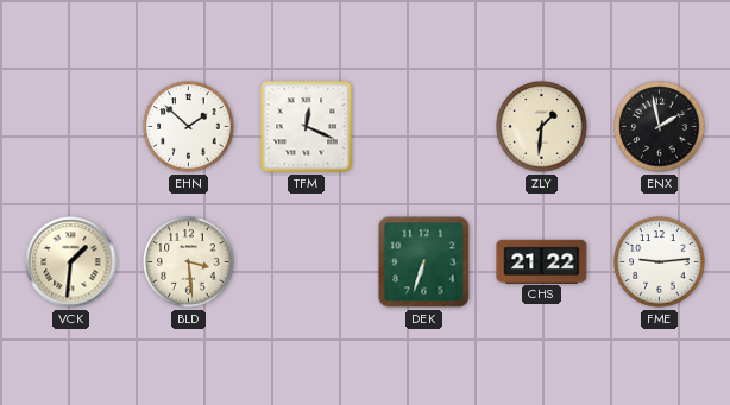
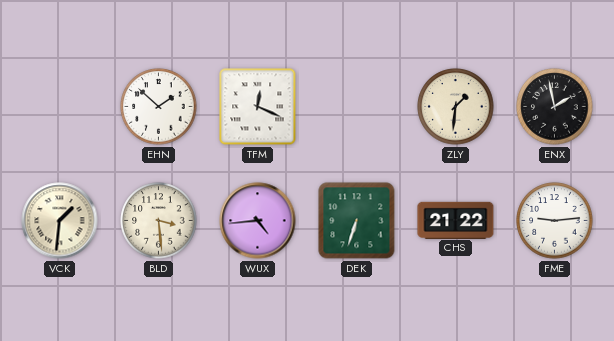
WUX: none -> 4:44 (258, 221)
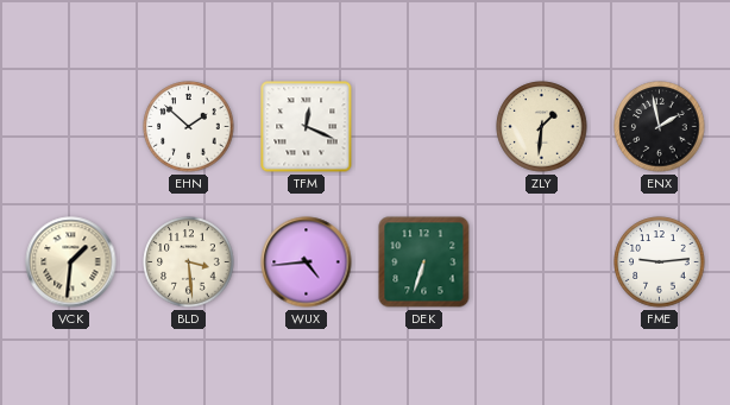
CHS: 21:22 -> none (456, 220)
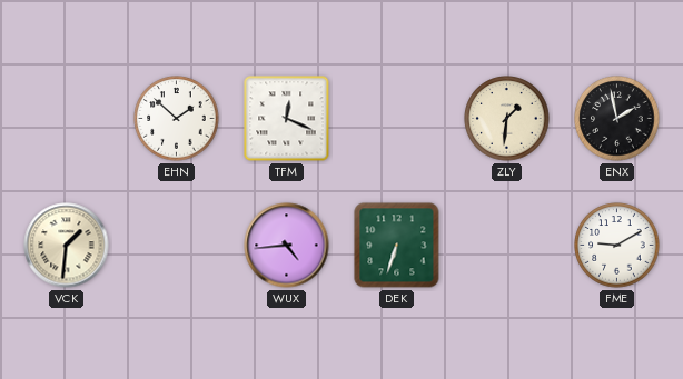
BLD: 3:29 -> none (189, 262)
FME: 9:14 -> 9:10 (617, 246)
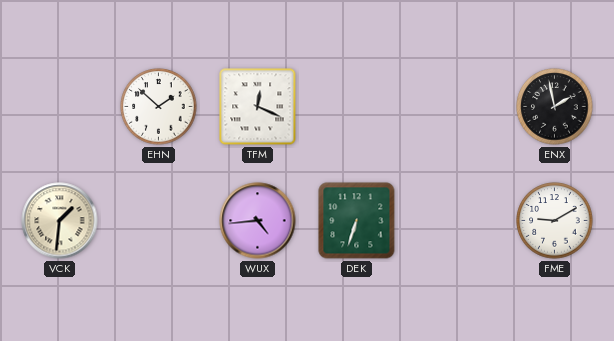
ZLY: 1:31 -> none (507, 119)
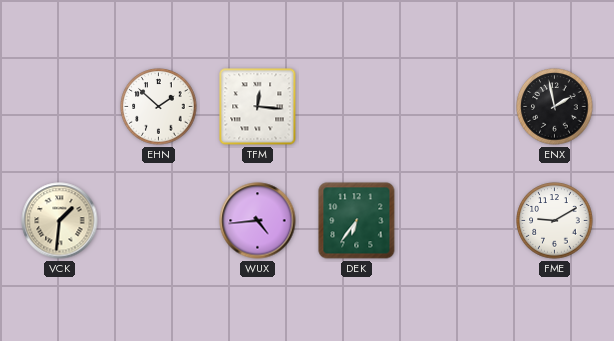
TFM: 12:19 -> 12:16 (258, 107)
DEK: 6:33 -> 6:36 (357, 221)
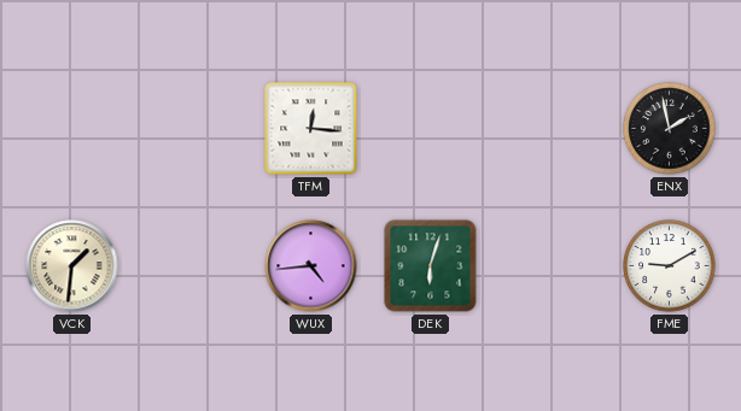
EHN: 1:52 -> none (159, 107)
DEK: 6:36 -> 6:03 (431, 266)
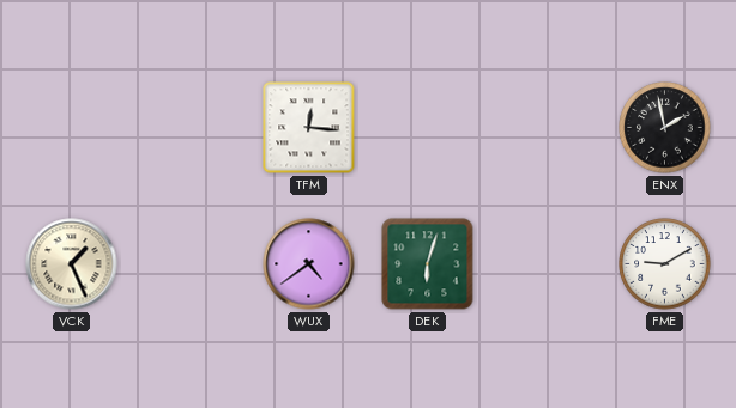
VCK: 1:31 -> 1:26 (72, 264)
WUX: 4:44 -> 4:39 (309, 264)
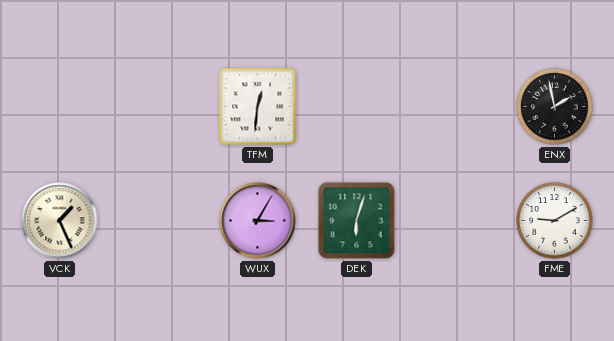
TFM: 12:16 -> 12:31 (258, 107)
WUX: 4:39 -> 3:05 (258, 221)
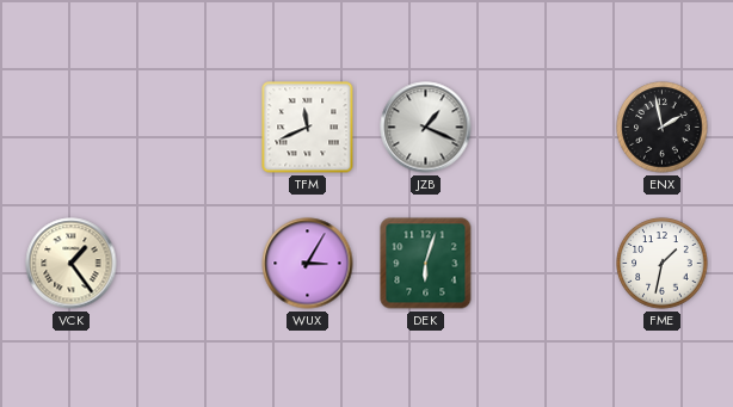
TFM: 12:31 -> 11:41 (308, 128)
JZB: none -> 1:19 (426, 128)
VCK: 1:26 -> 1:24 (72, 264)
FME: 9:10 -> 1:32 (663, 264)
